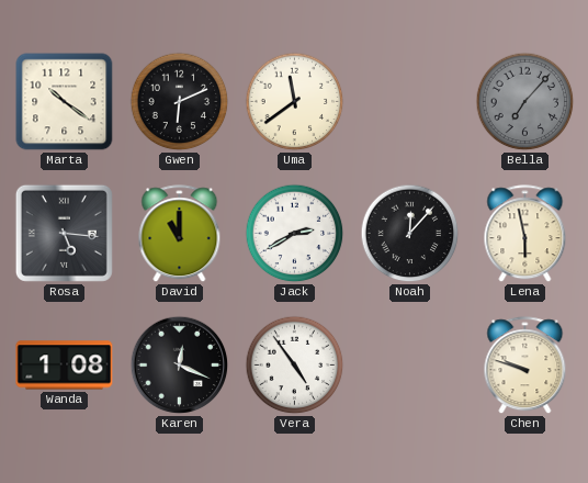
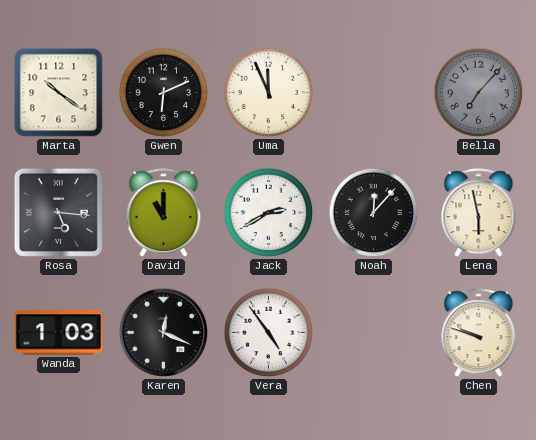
Uma: 11:39 -> 11:56 (269, 93)
Wanda: 1:08 -> 1:03 (59, 333)
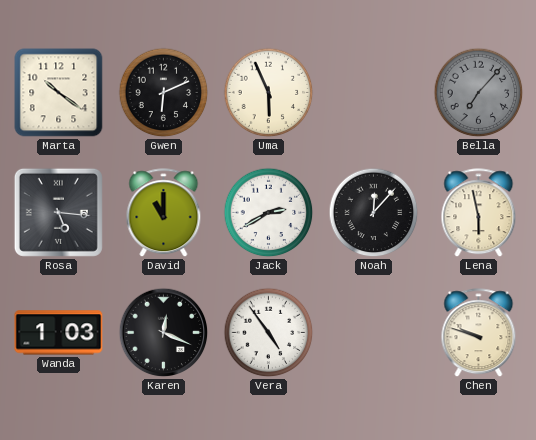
Uma: 11:56 -> 5:56 (269, 93)
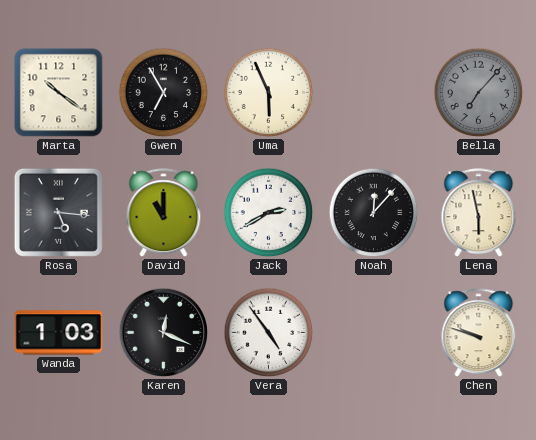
Gwen: 6:11 -> 6:55 (164, 93)
